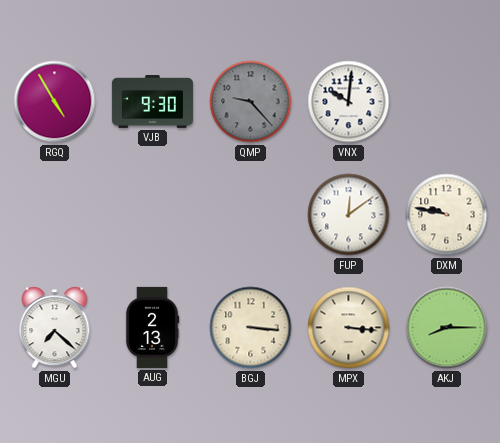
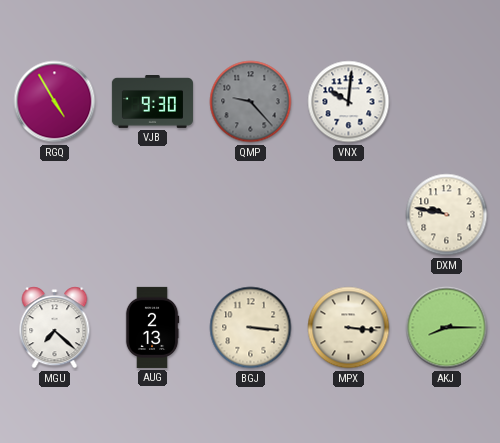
FUP: 12:09 -> none (349, 215)
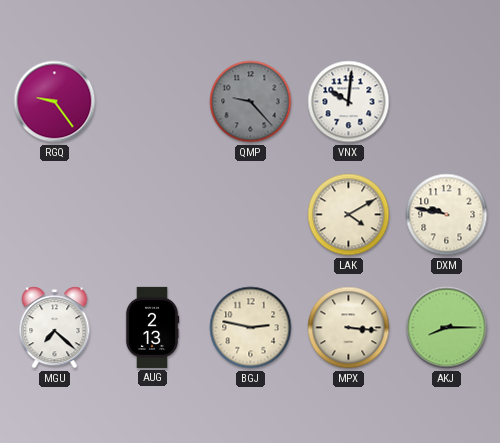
RGQ: 4:55 -> 9:24 (55, 102)
VJB: 9:30 -> none (152, 102)
LAK: none -> 4:10 (349, 215)
BGJ: 3:16 -> 2:47 (251, 328)
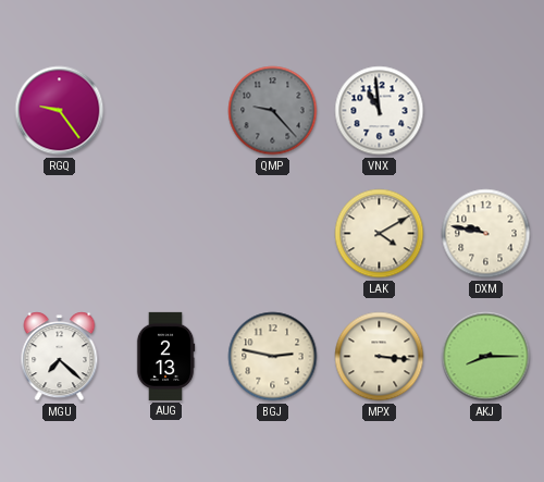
VNX: 10:01 -> 10:59 (380, 111)
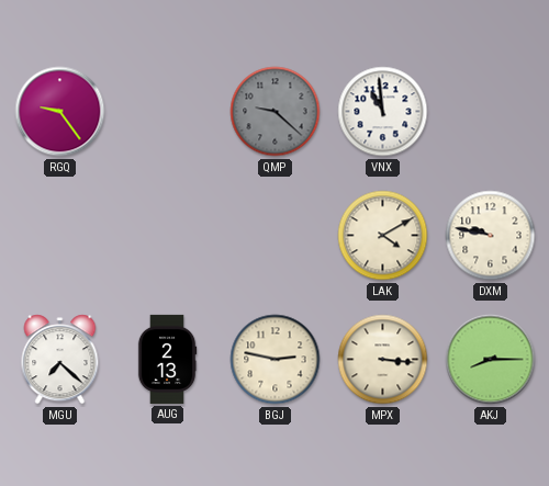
QMP: 9:23 -> 9:22 (276, 112)
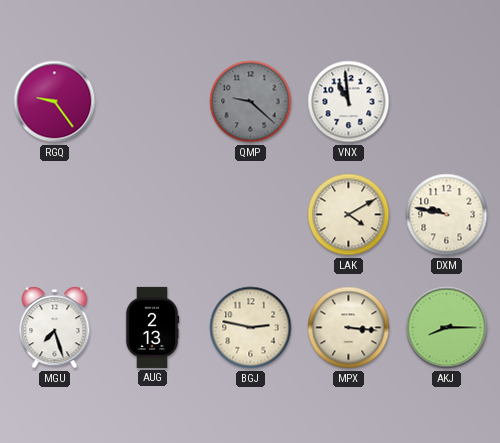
MGU: 7:22 -> 7:27 (55, 328)
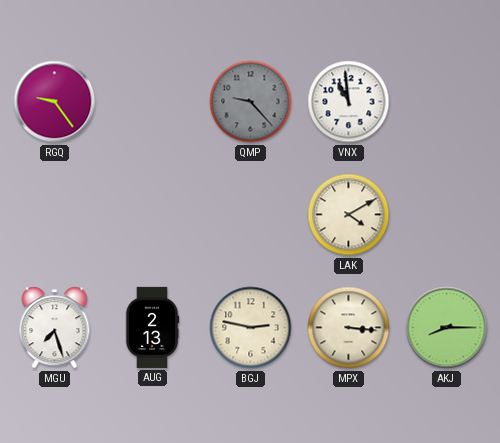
QMP: 9:22 -> 9:23 (251, 102)
DXM: 9:47 -> none (447, 215)
